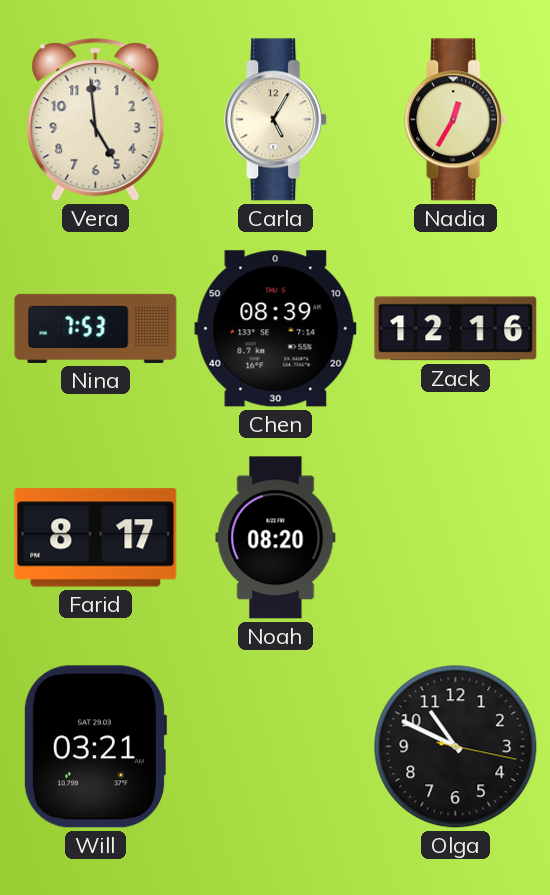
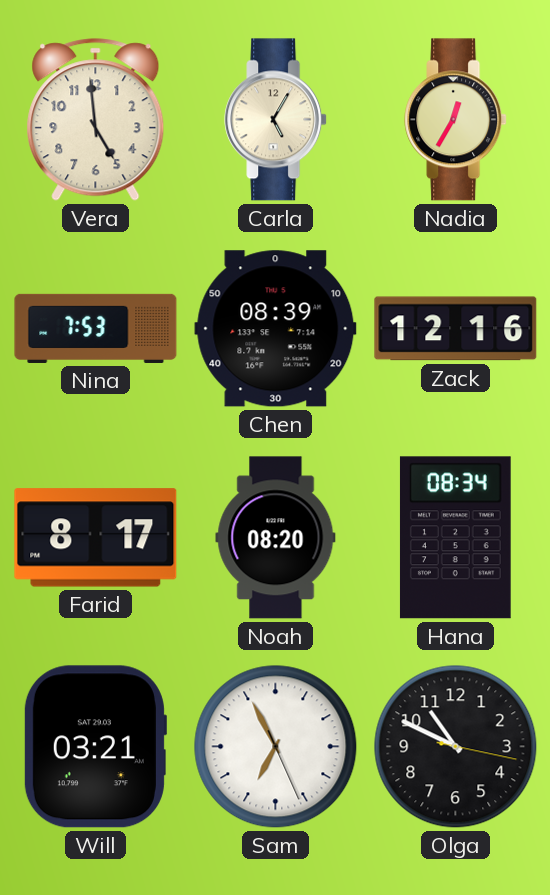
Hana: none -> 08:34 (455, 538)
Sam: none -> 6:55 (276, 747)
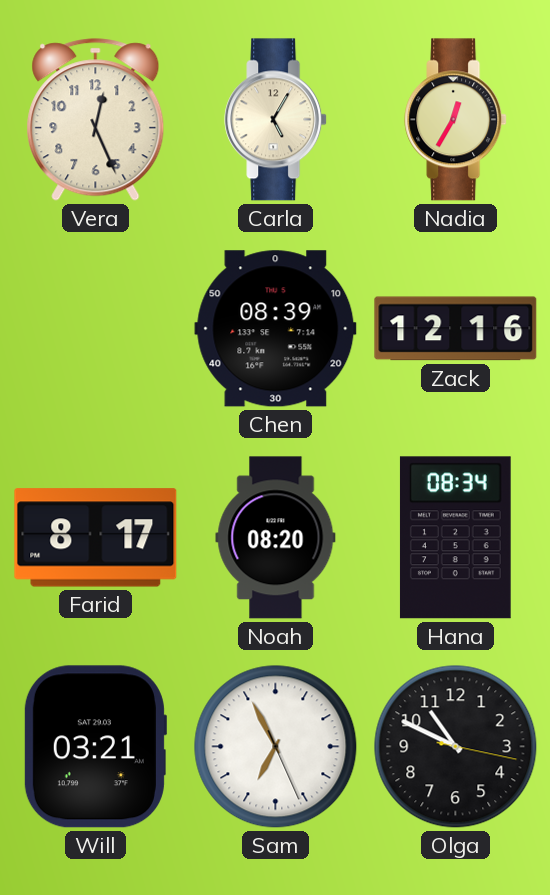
Vera: 4:59 -> 12:26 (96, 120)
Nina: 7:53 -> none (96, 328)
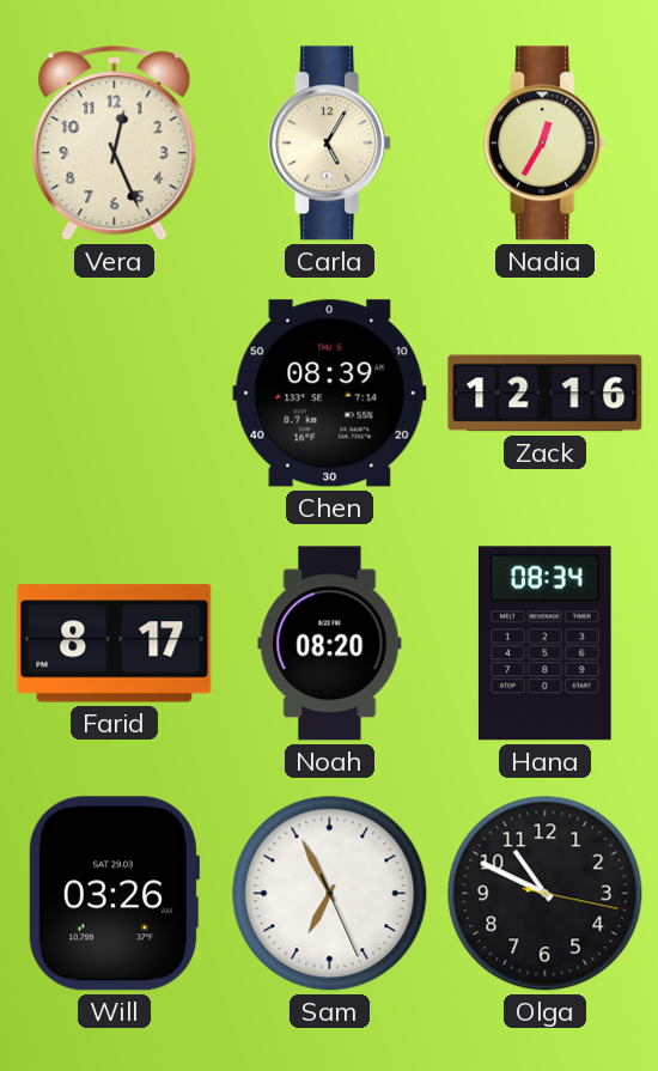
Will: 03:21 -> 03:26 (114, 894)
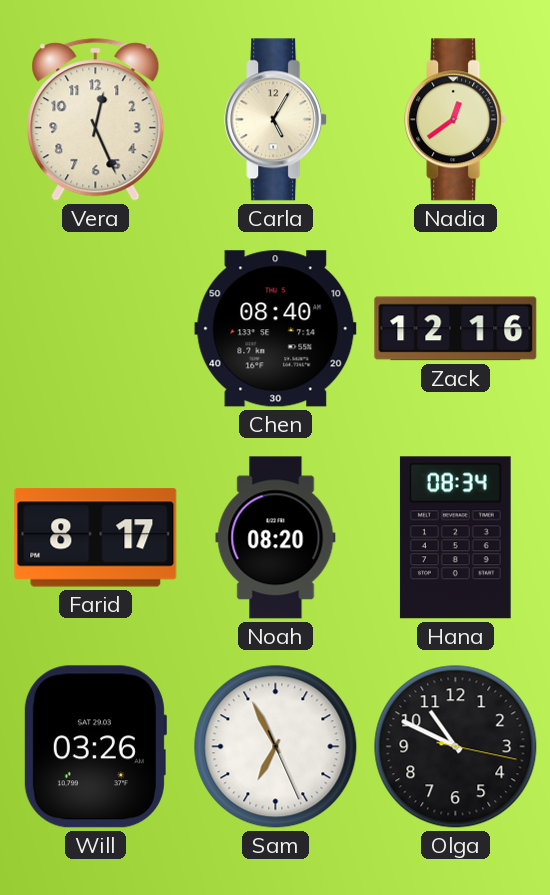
Nadia: 12:35 -> 12:39 (456, 120)
Chen: 08:39 -> 08:40 (276, 329)
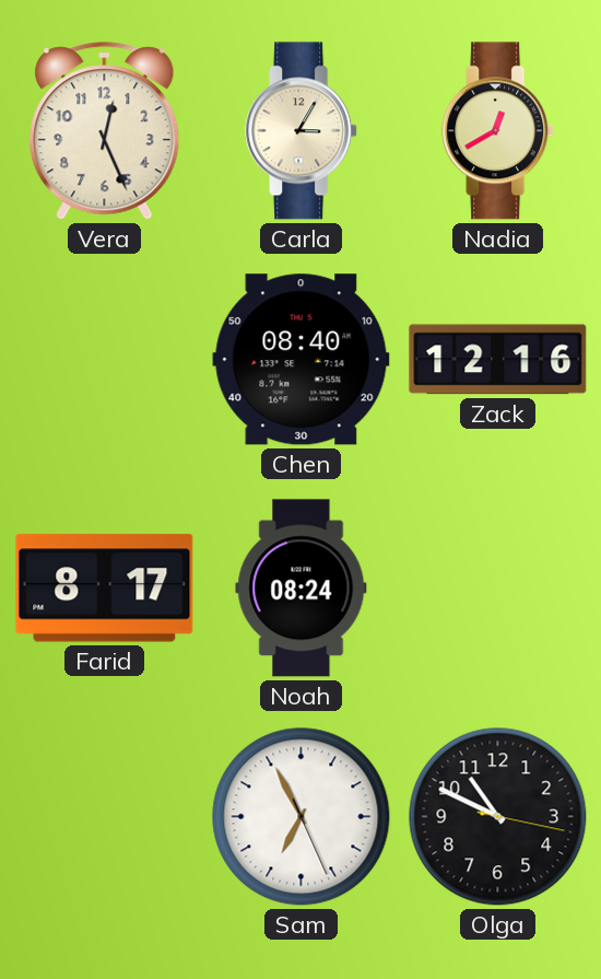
Carla: 5:05 -> 3:05 (302, 131)
Nadia: 12:39 -> 12:40 (498, 131)
Noah: 08:20 -> 08:24 (302, 588)
Hana: 08:34 -> none (455, 538)
Will: 03:26 -> none (95, 747)
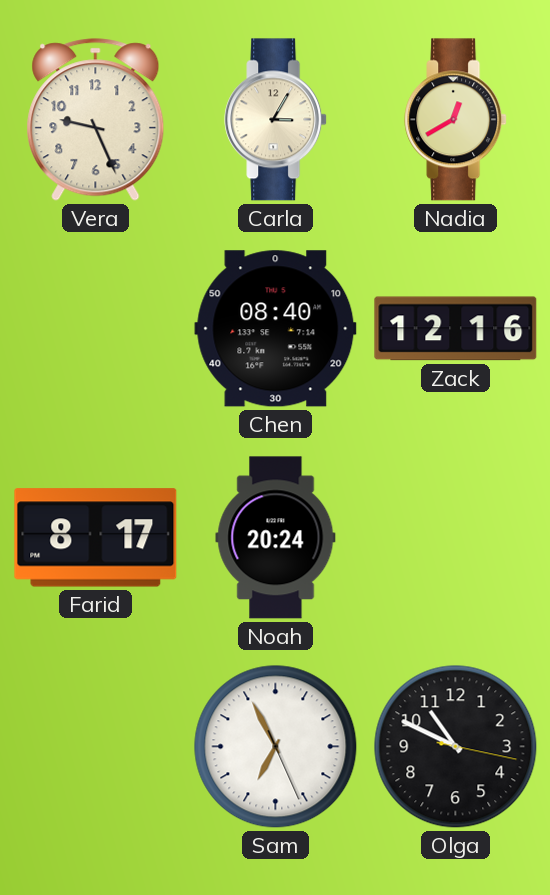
Vera: 12:26 -> 9:26 (96, 120)
Noah: 08:24 -> 20:24 (276, 538)
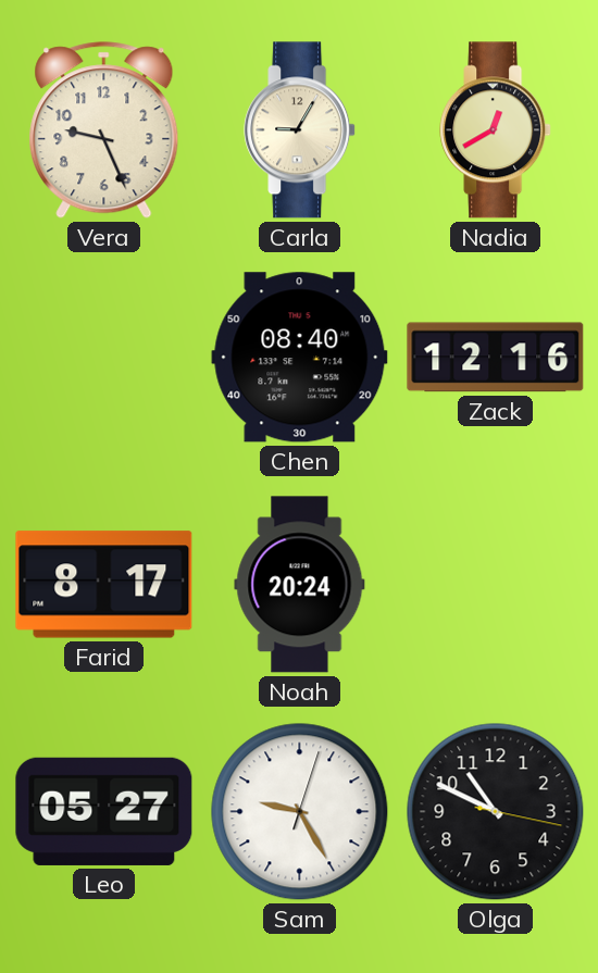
Carla: 3:05 -> 9:05 (300, 130)
Leo: none -> 05:27 (104, 811)
Sam: 6:55 -> 9:25 (300, 812)
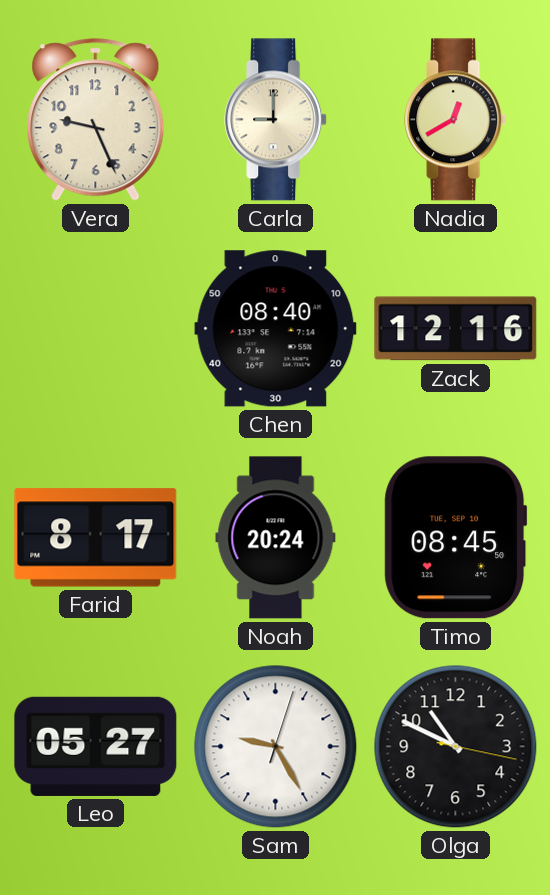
Carla: 9:05 -> 9:00 (276, 120)
Timo: none -> 08:45 (456, 538)
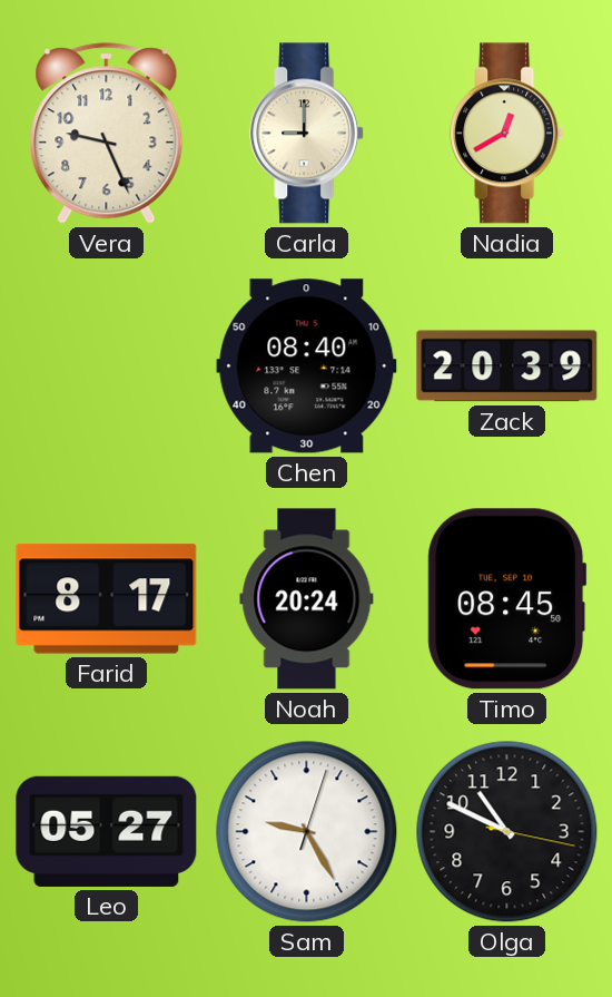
Zack: 12:16 -> 20:39 (507, 366)
